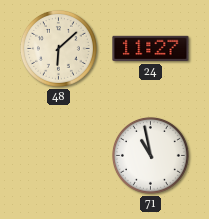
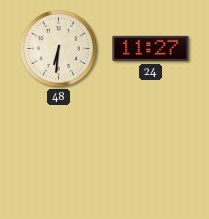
48: 6:08 -> 6:31 (58, 48)
71: 10:58 -> none (150, 155)
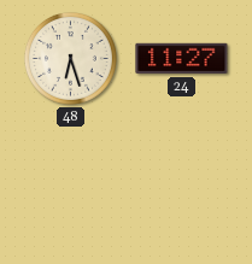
48: 6:31 -> 6:27 (70, 58)
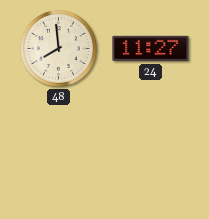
48: 6:27 -> 7:59 (58, 48)
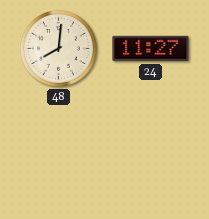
48: 7:59 -> 8:01 (58, 48)
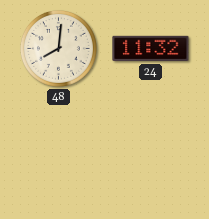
24: 11:27 -> 11:32 (151, 49)
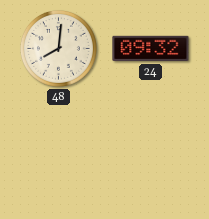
24: 11:32 -> 09:32 (151, 49)
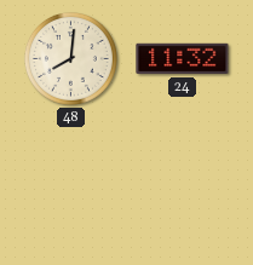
24: 09:32 -> 11:32 (183, 59)
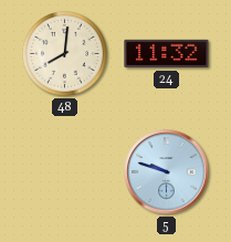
5: none -> 9:48 (167, 172)
